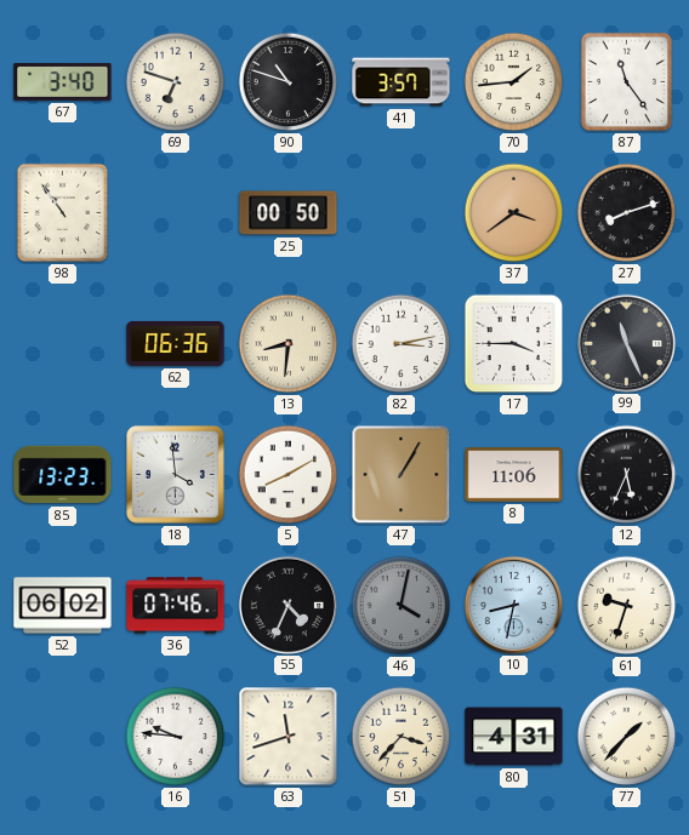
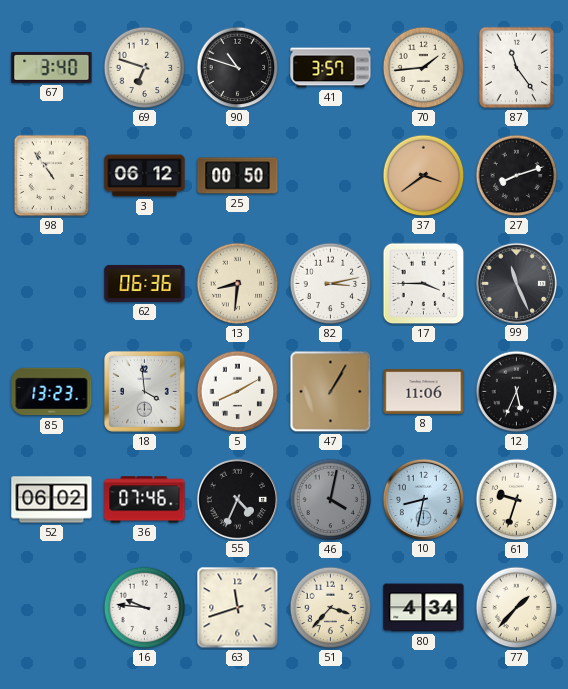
3: none -> 06:12 (145, 176)
80: 4:31 -> 4:34 (424, 608)
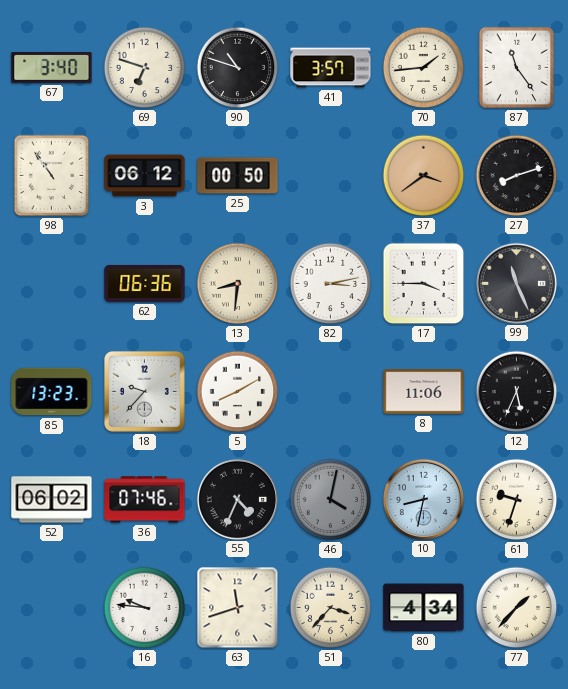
18: 3:59 -> 9:37 (144, 391)
47: 1:05 -> none (331, 392)
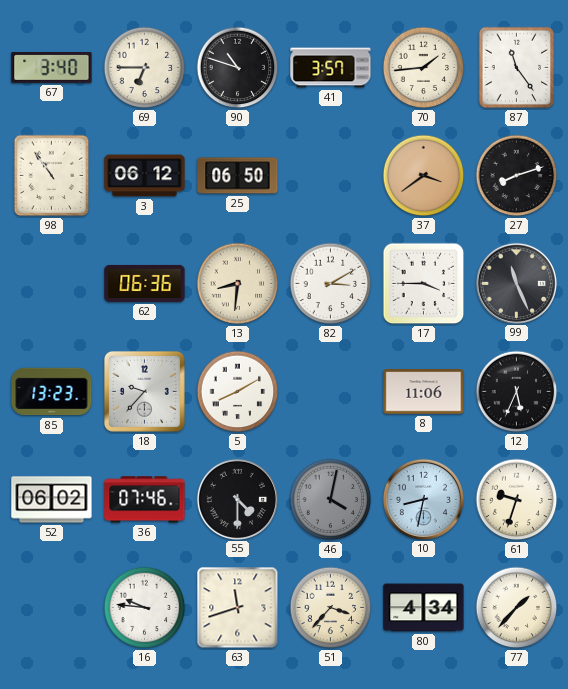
69: 6:48 -> 6:45 (145, 68)
25: 00:50 -> 06:50 (238, 176)
82: 3:13 -> 3:10 (331, 284)
55: 4:34 -> 4:30 (237, 499)
